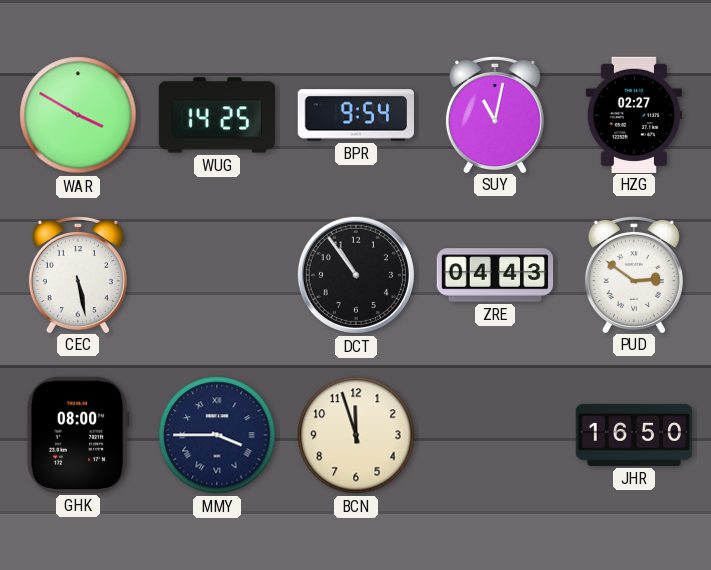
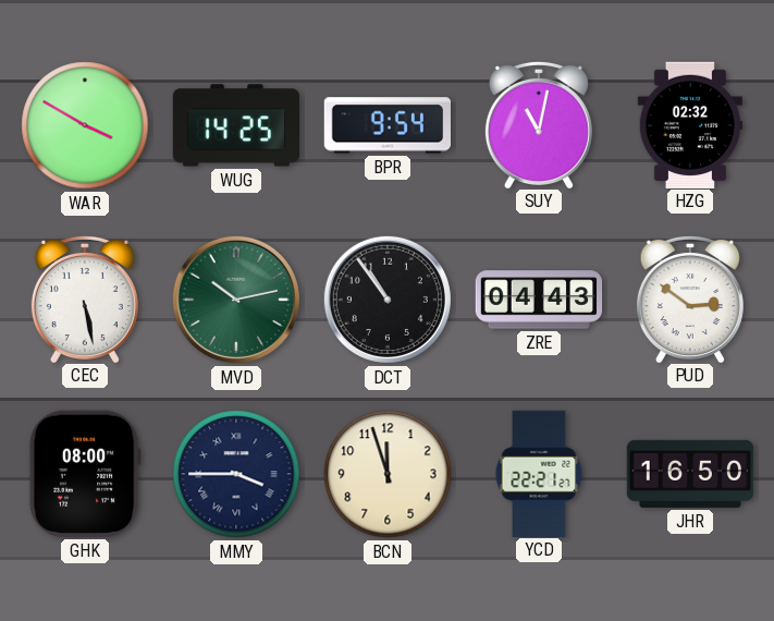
HZG: 02:27 -> 02:32 (690, 124)
MVD: none -> 10:13 (236, 300)
YCD: none -> 22:21 (539, 473)
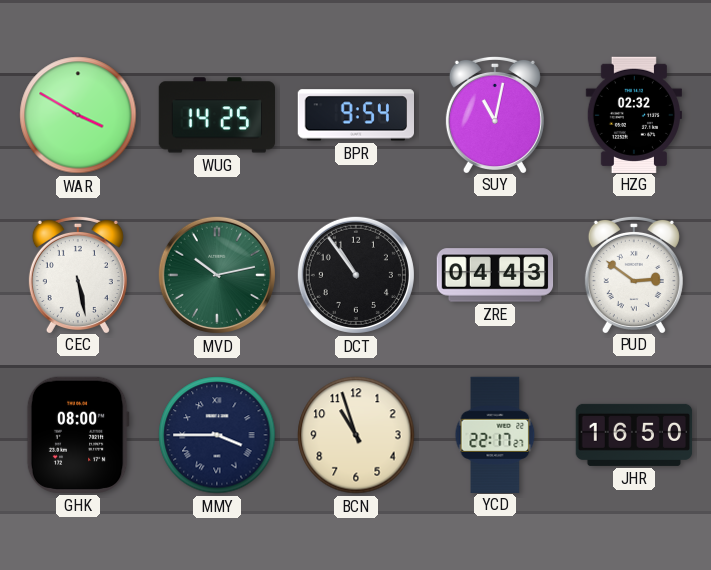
BCN: 11:57 -> 10:57 (356, 435)
YCD: 22:21 -> 22:17 (495, 434)
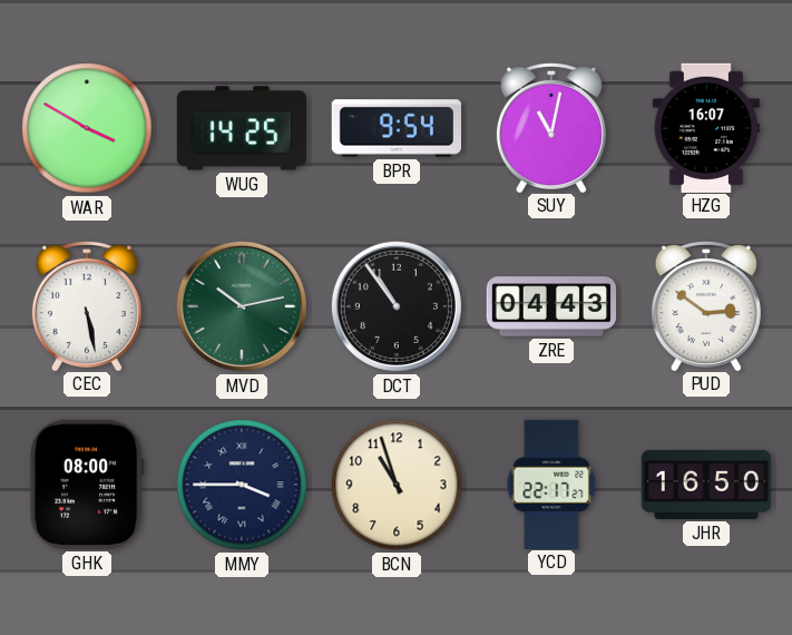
HZG: 02:32 -> 16:07 (706, 127)
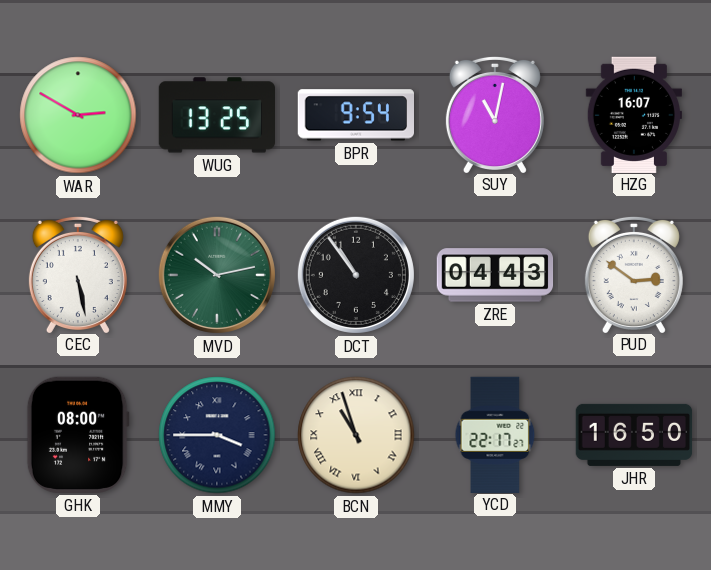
WAR: 3:50 -> 2:50 (78, 115)
WUG: 14:25 -> 13:25 (217, 115)
BCN numerals: Arabic -> Roman (356, 435)
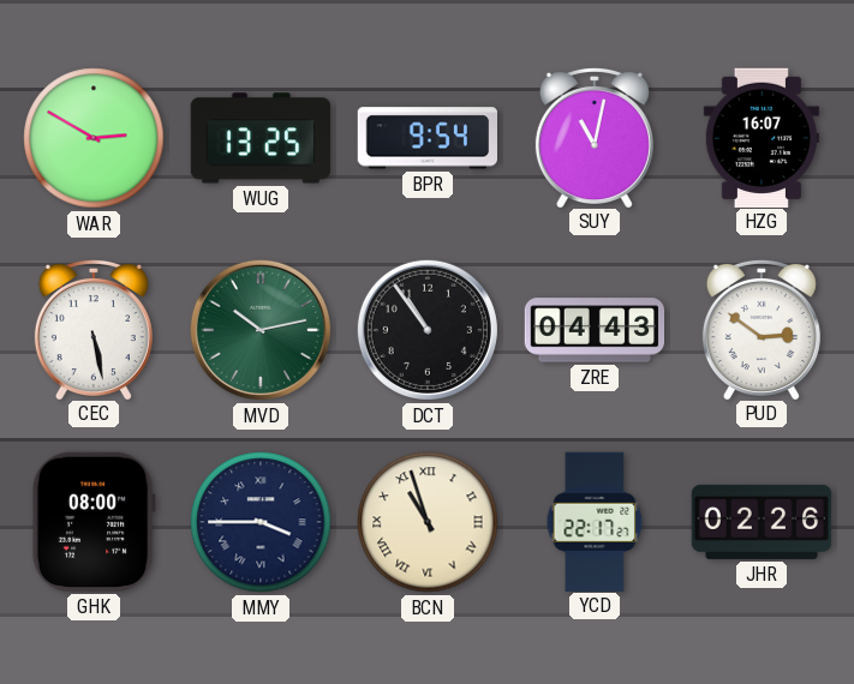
JHR: 16:50 -> 02:26 (762, 522)
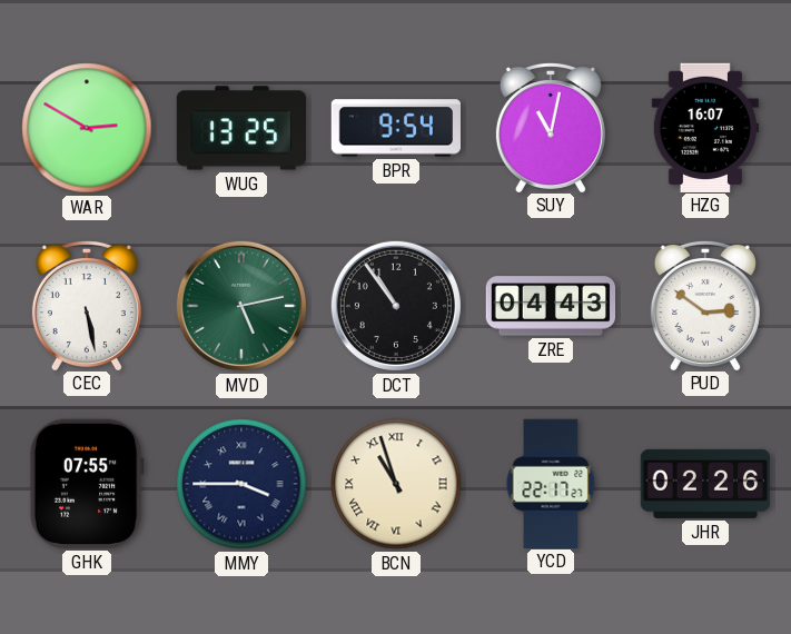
MVD: 10:13 -> 5:13 (241, 306)
GHK: 08:00 -> 07:55 (87, 484)
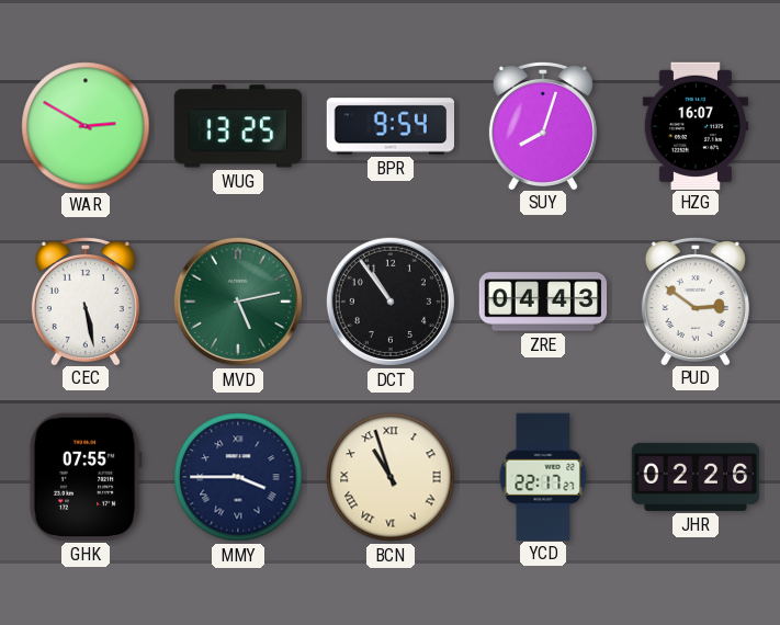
SUY: 11:02 -> 8:03 (543, 125)
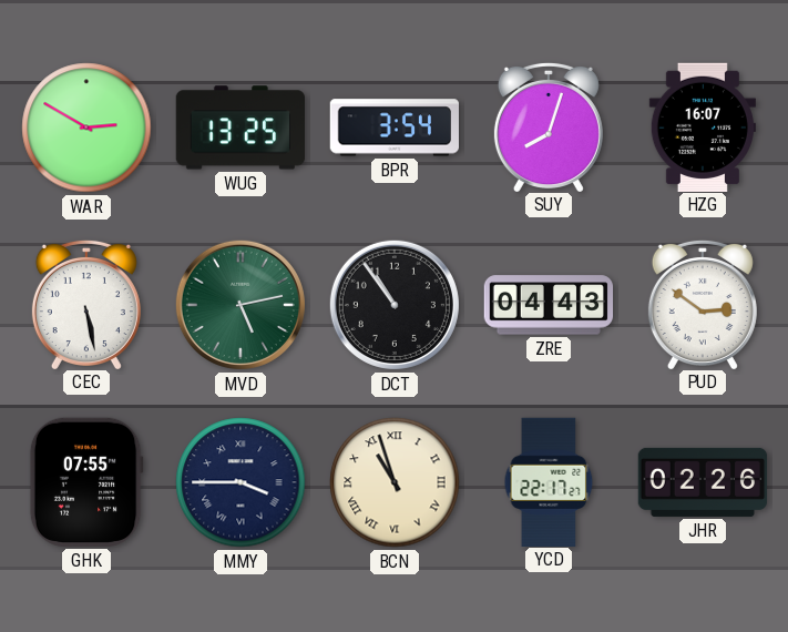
BPR: 9:54 -> 3:54 (393, 128)
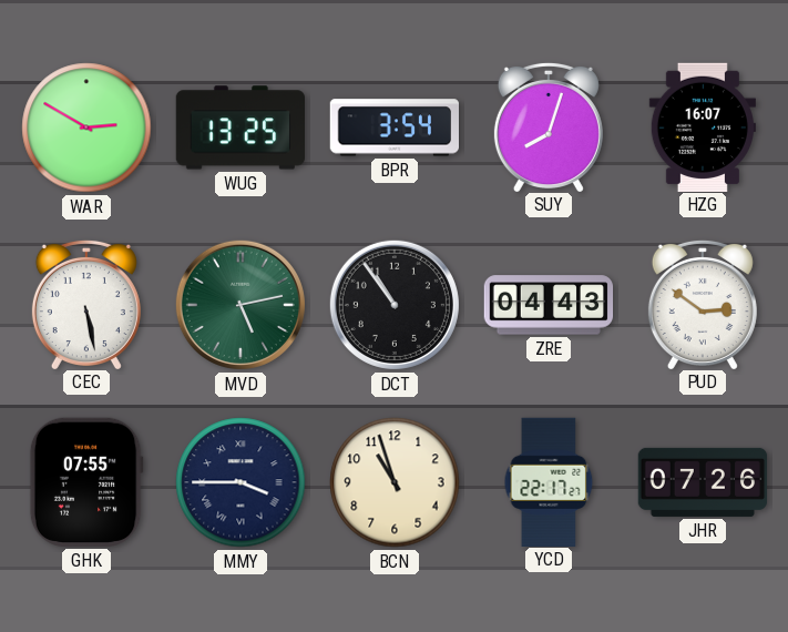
BCN numerals: Roman -> Arabic (395, 482)
JHR: 02:26 -> 07:26 (703, 482)
